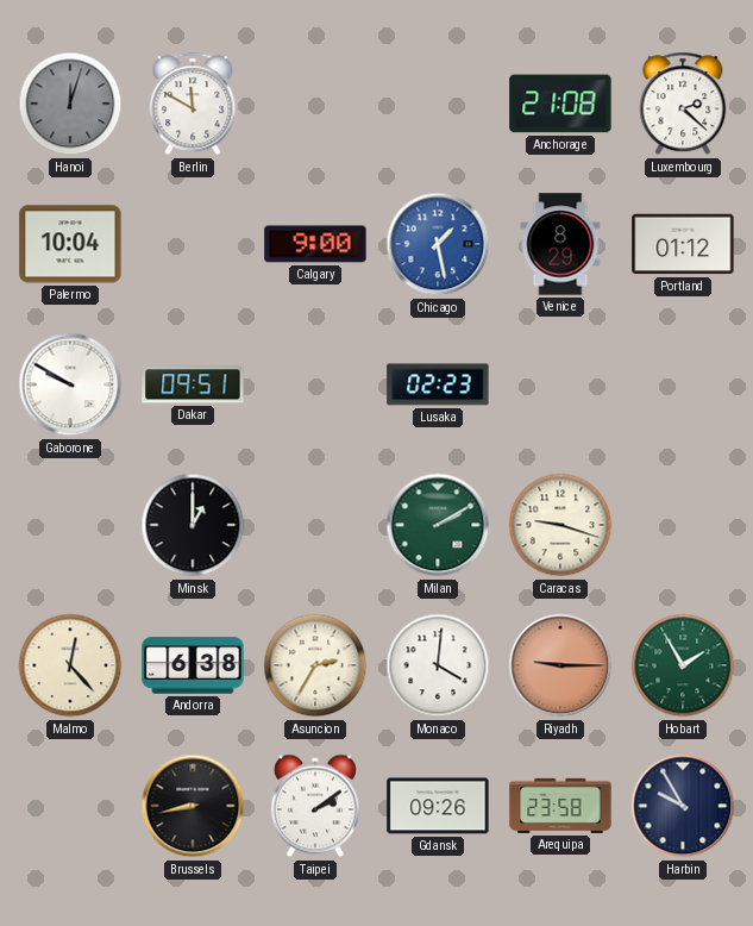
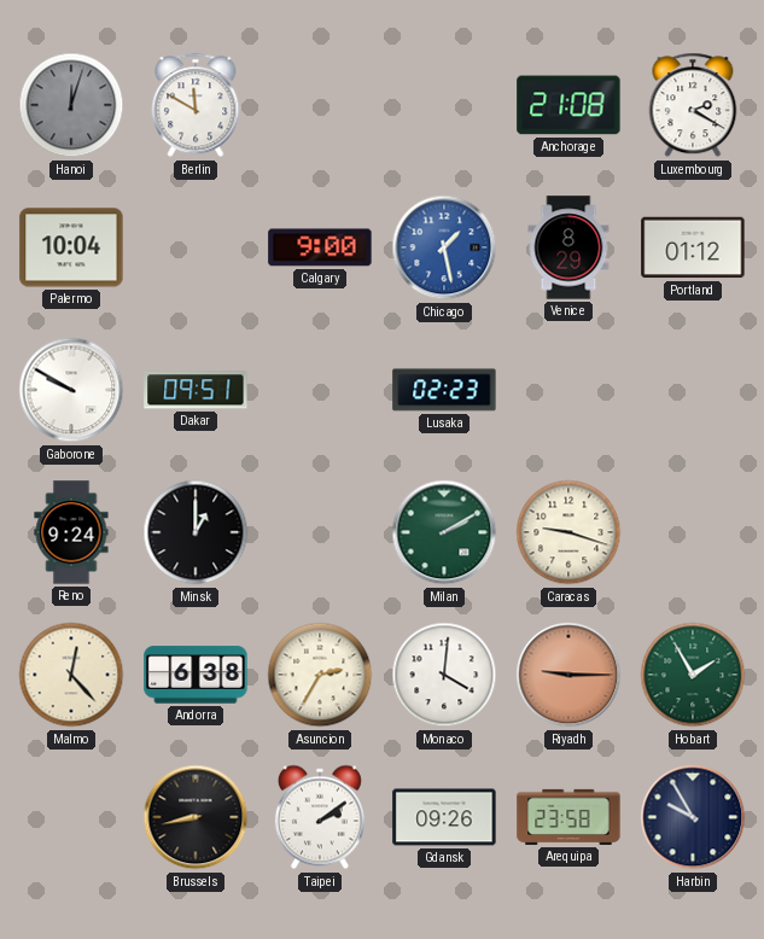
Luxembourg: 2:22 -> 2:20 (693, 105)
Reno: none -> 9:24 (71, 532)
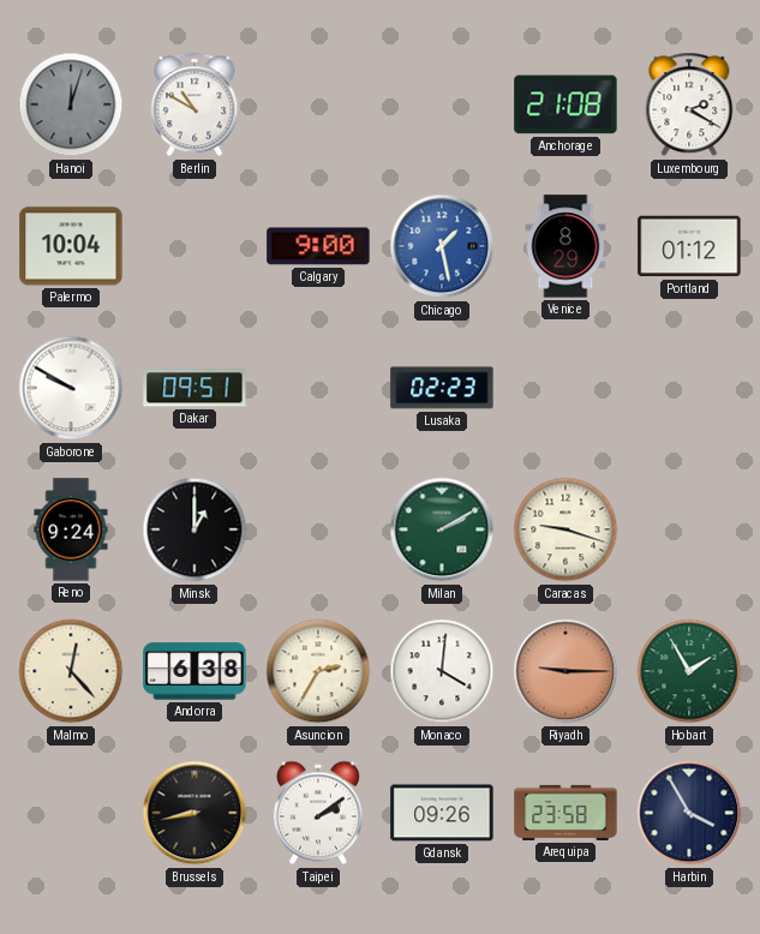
Berlin: 11:50 -> 10:50 (195, 104)
Harbin: 9:55 -> 3:55 (689, 813)
